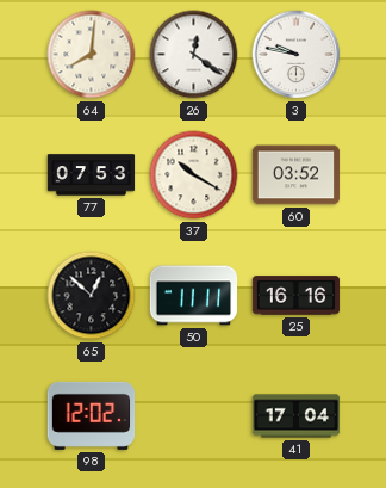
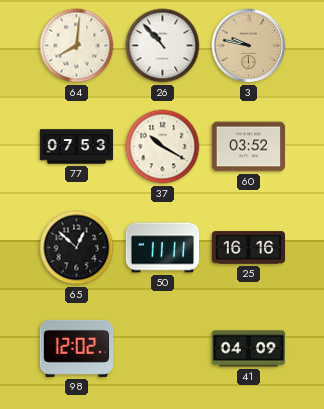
26: 12:21 -> 10:53 (163, 46)
3 dial: white -> champagne (249, 46)
41: 17:04 -> 04:09 (249, 349)
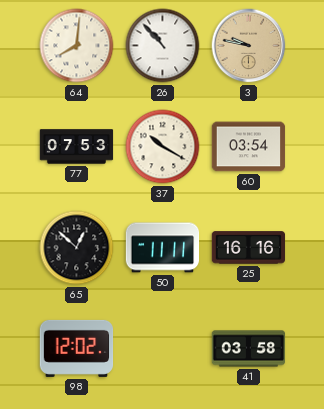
60: 03:52 -> 03:54 (249, 147)
41: 04:09 -> 03:58 (249, 349)
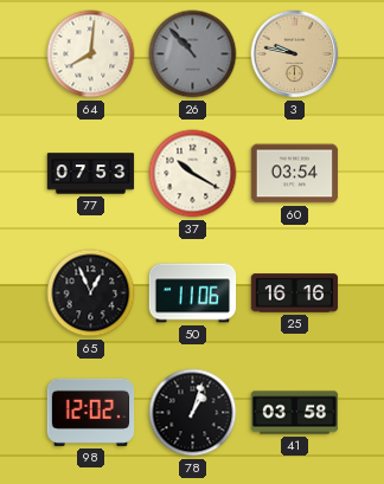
26 dial: white -> grey (193, 54)
65: 12:52 -> 12:56 (91, 293)
50: 11:11 -> 11:06 (193, 293)
78: none -> 1:03 (193, 413)
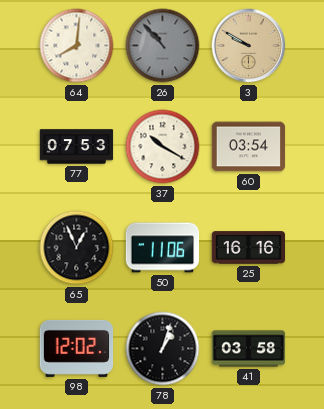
3: 9:47 -> 9:50 (249, 46)
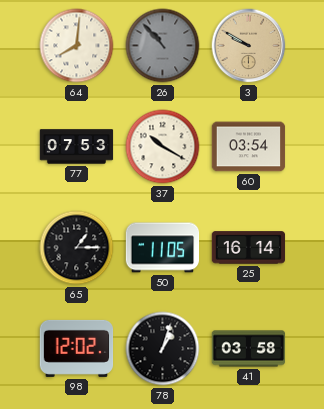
65: 12:56 -> 1:15 (77, 248)
50: 11:06 -> 11:05 (163, 248)
25: 16:16 -> 16:14 (249, 248)
